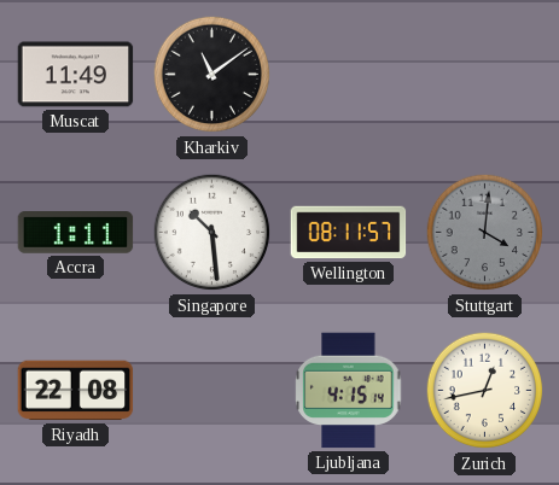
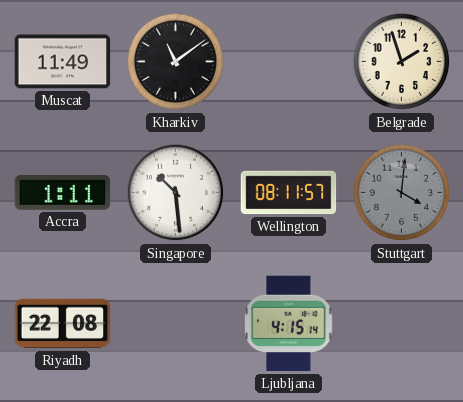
Belgrade: none -> 1:57 (402, 62)
Zurich: 12:43 -> none (485, 391)
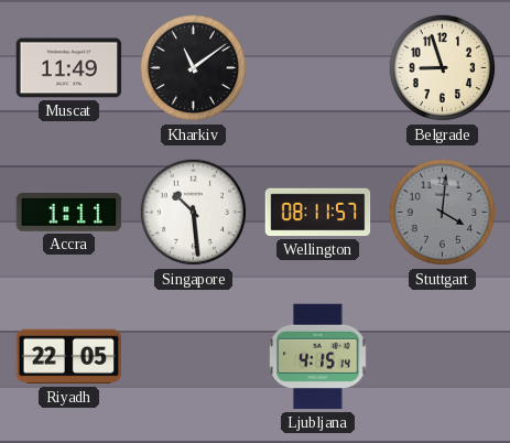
Belgrade: 1:57 -> 8:57 (443, 68)
Riyadh: 22:08 -> 22:05 (69, 357)
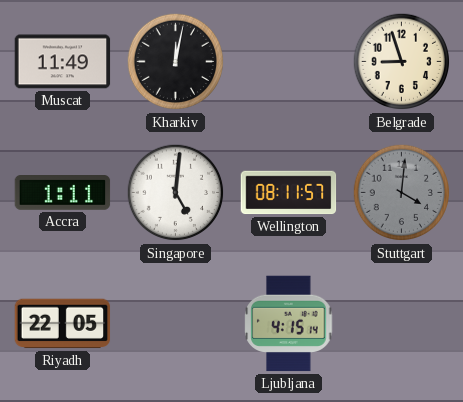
Kharkiv: 11:09 -> 12:02 (176, 62)
Singapore: 10:29 -> 5:01 (176, 193)
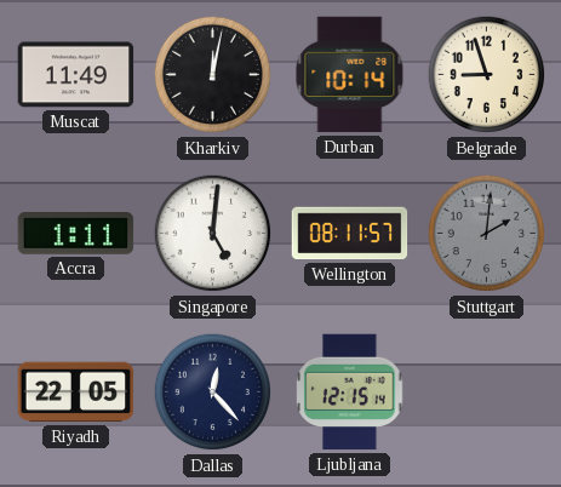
Durban: none -> 10:14 (350, 75)
Stuttgart: 4:01 -> 2:01 (487, 234)
Dallas: none -> 12:23 (213, 393)
Ljubljana: 4:15 -> 12:15 (350, 393)
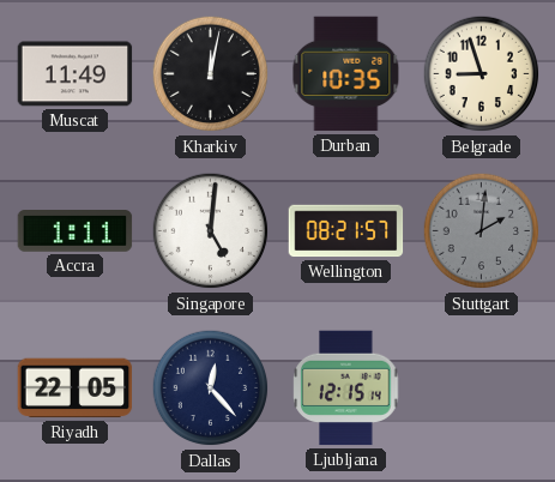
Durban: 10:14 -> 10:35 (346, 74)
Wellington: 08:11 -> 08:21 (346, 231)
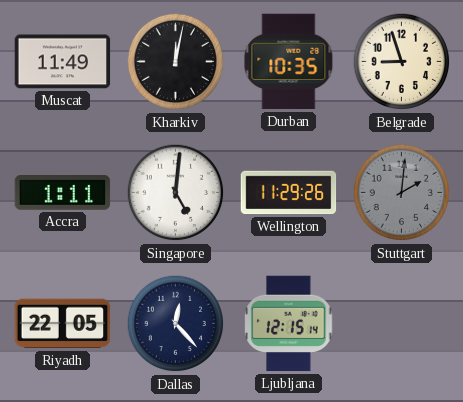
Wellington: 08:21 -> 11:29 (289, 193)
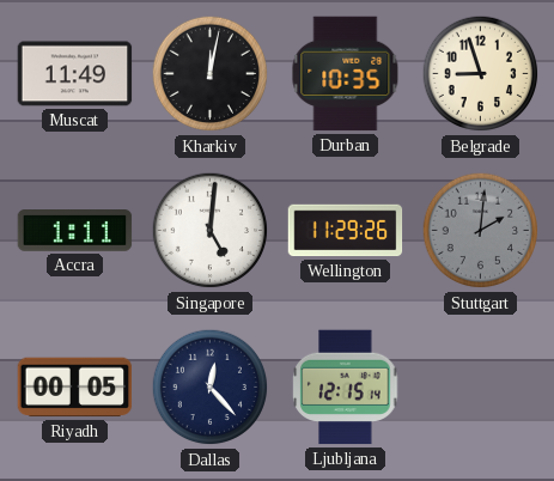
Riyadh: 22:05 -> 00:05 (75, 388)
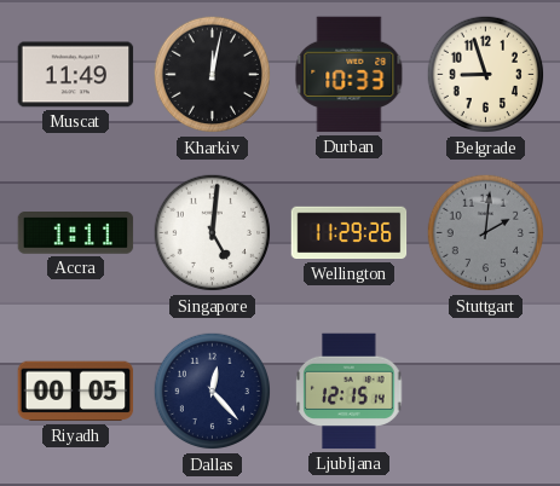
Durban: 10:35 -> 10:33 (350, 75)
